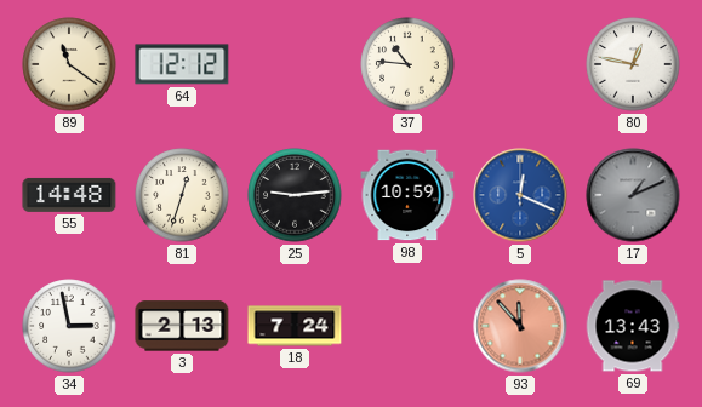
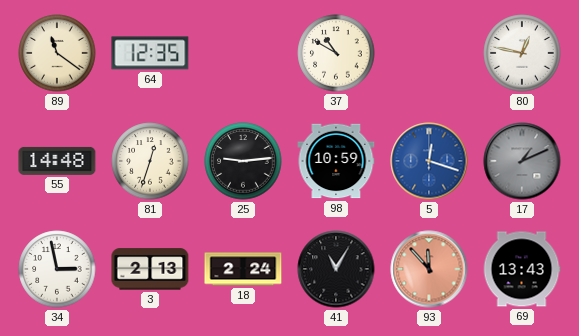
64: 12:12 -> 12:35 (150, 53)
37: 10:46 -> 10:50 (336, 53)
5: 12:19 -> 12:18 (429, 161)
18: 7:24 -> 2:24 (243, 269)
41: none -> 11:05 (336, 269)
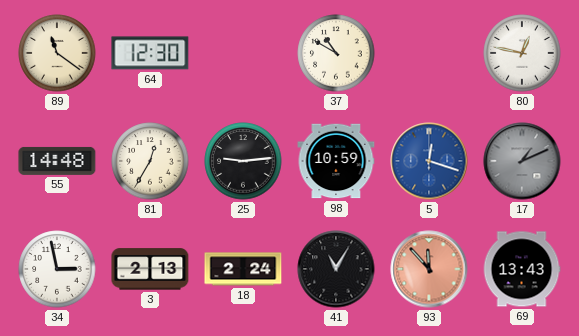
64: 12:35 -> 12:30 (150, 53)
81: 12:33 -> 12:35 (150, 161)
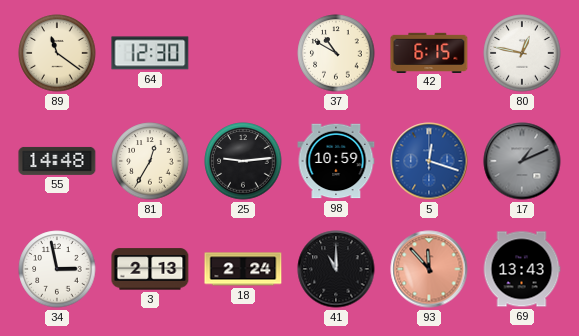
42: none -> 6:15 (429, 52)
41: 11:05 -> 11:00 (336, 269)
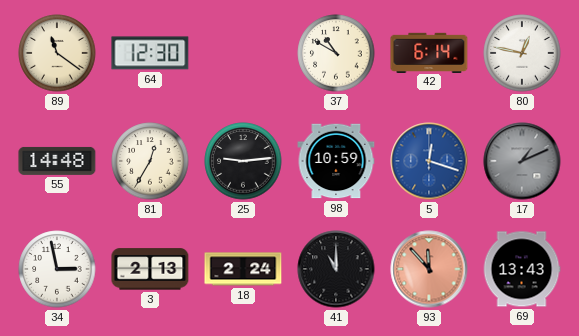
42: 6:15 -> 6:14 (429, 52)
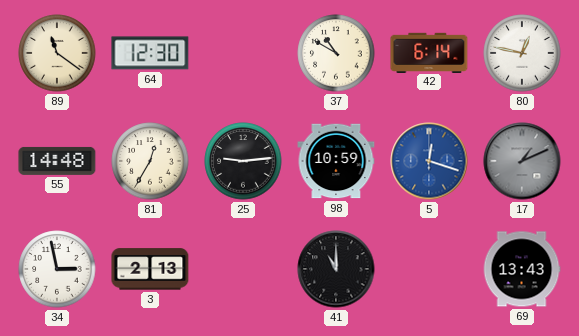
18: 2:24 -> none (243, 269)
93: 11:53 -> none (429, 269)
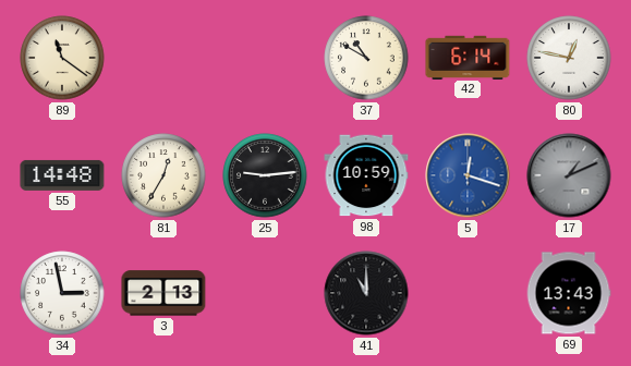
64: 12:30 -> none (150, 53)
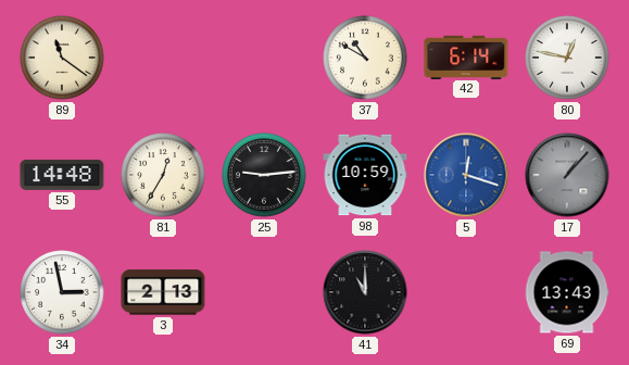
17: 1:11 -> 1:07 (567, 175)
